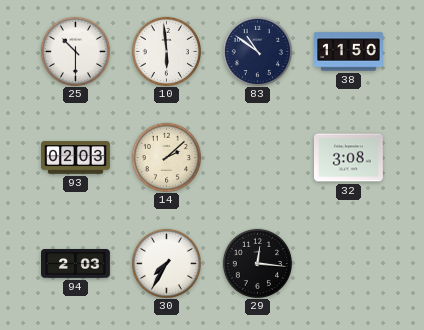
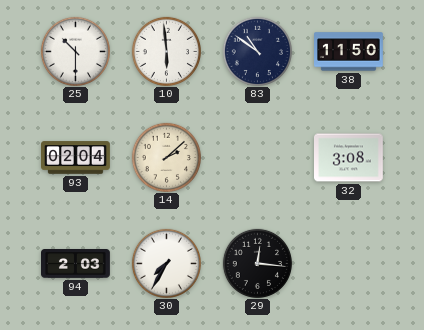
93: 02:03 -> 02:04 (76, 158)
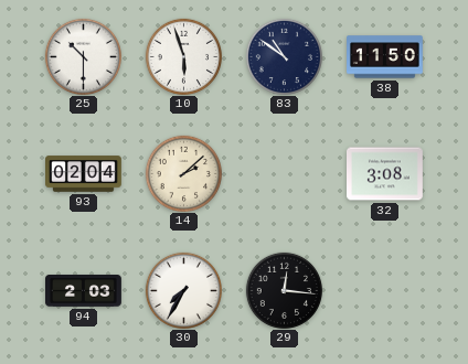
10: 5:59 -> 5:57 (183, 56)
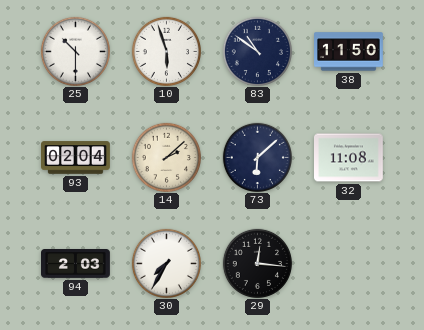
73: none -> 6:08 (257, 157)
32: 3:08 -> 11:08 (349, 158)
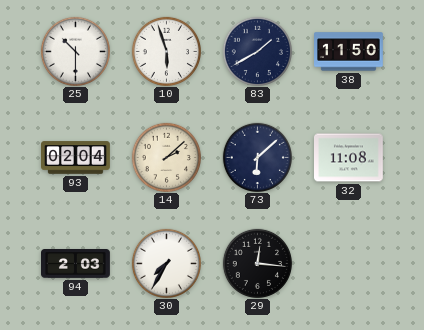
83: 10:51 -> 1:40 (257, 51)
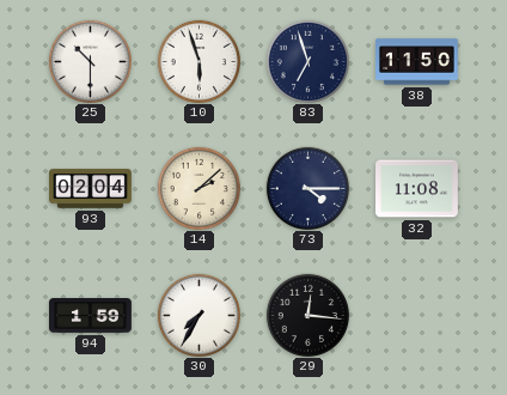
83: 1:40 -> 6:57 (307, 61)
73: 6:08 -> 4:15 (307, 188)
94: 2:03 -> 1:59 (91, 316)
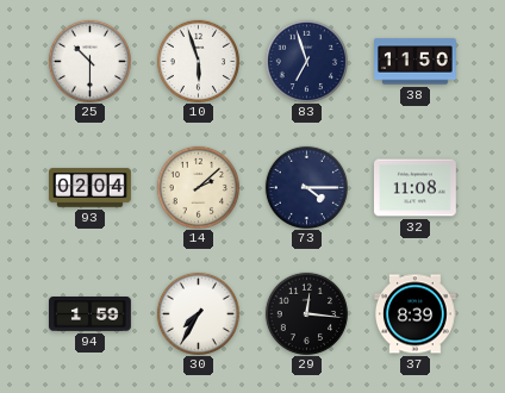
37: none -> 8:39 (416, 314)
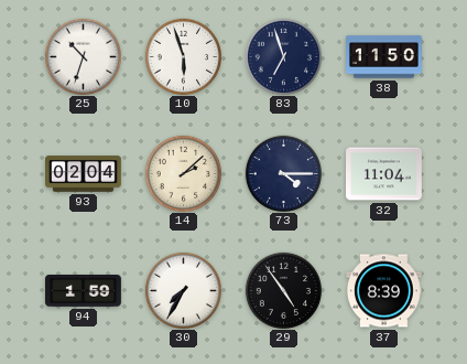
25: 10:30 -> 10:33 (83, 56)
32: 11:08 -> 11:04 (384, 174)
29: 12:16 -> 4:54 (283, 290)
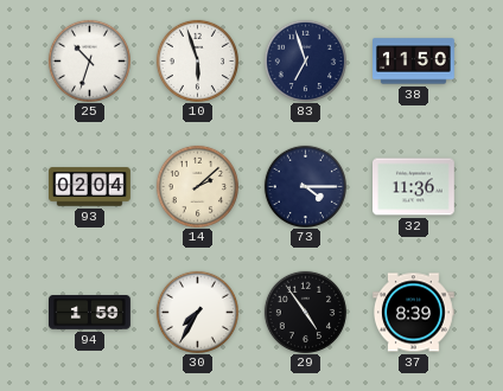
32: 11:04 -> 11:36 (414, 187)
